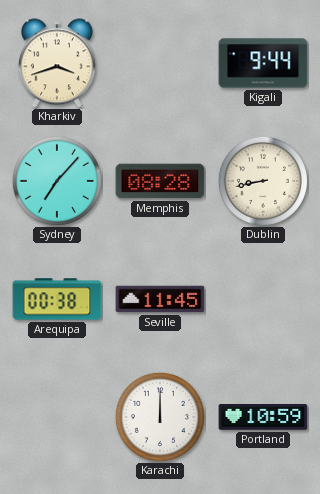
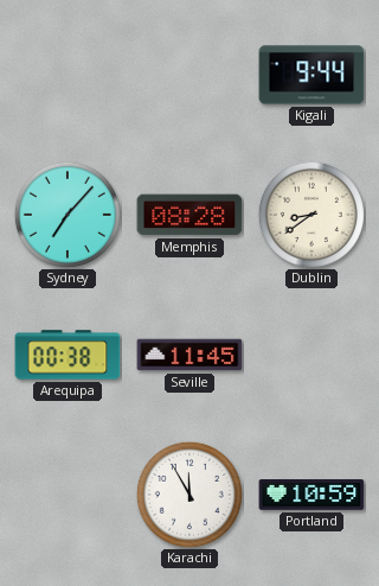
Kharkiv: 3:42 -> none (57, 63)
Dublin: 8:43 -> 8:39 (311, 215)
Karachi: 12:00 -> 11:55 (189, 495)
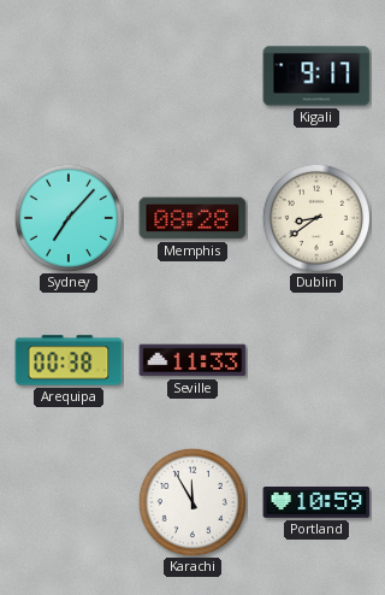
Kigali: 9:44 -> 9:17 (316, 76)
Seville: 11:45 -> 11:33 (192, 360)
